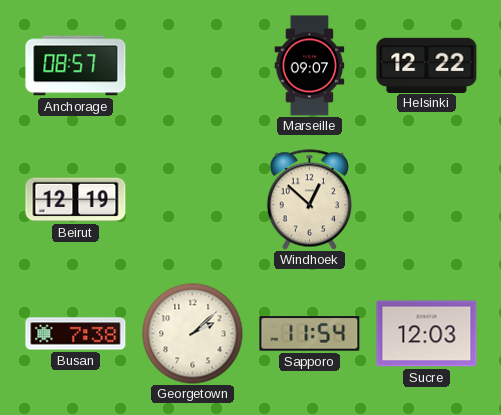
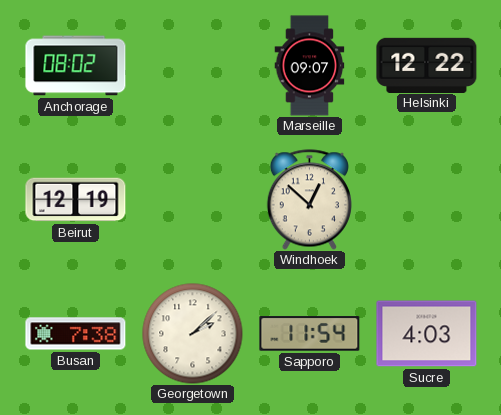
Anchorage: 08:57 -> 08:02 (76, 66)
Sucre: 12:03 -> 4:03 (427, 334)
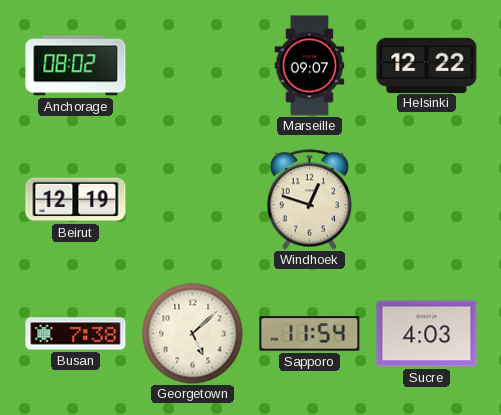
Windhoek: 12:52 -> 12:48 (309, 200)
Georgetown: 2:08 -> 5:08 (193, 334)
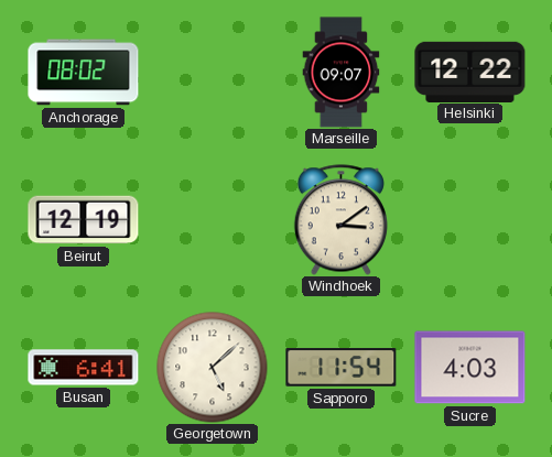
Windhoek: 12:48 -> 3:09 (340, 220)
Busan: 7:38 -> 6:41 (84, 368)
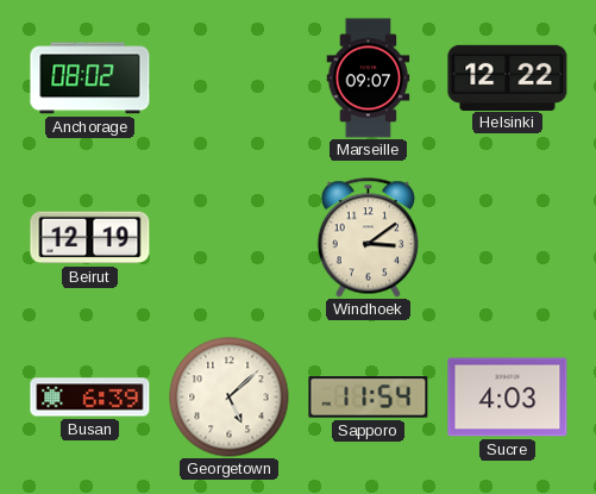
Busan: 6:41 -> 6:39 (90, 398)
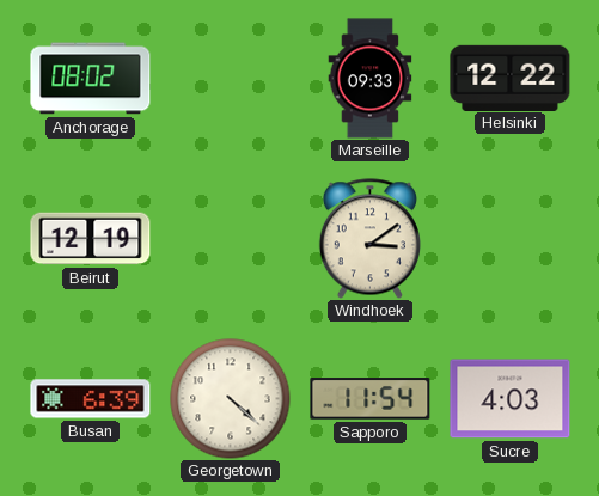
Marseille: 09:07 -> 09:33 (371, 79)
Georgetown: 5:08 -> 4:22 (231, 399)
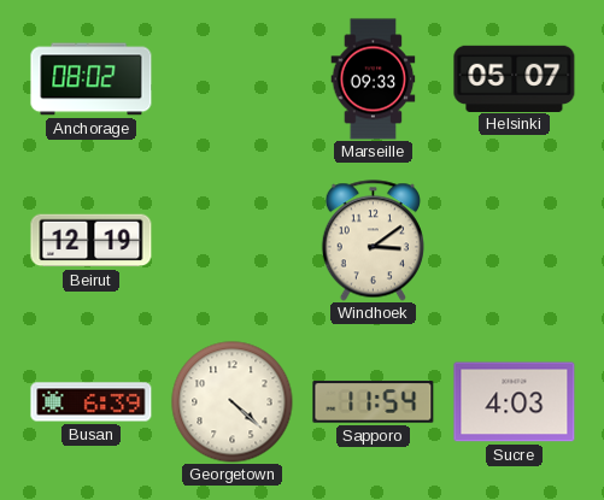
Helsinki: 12:22 -> 05:07 (515, 78)
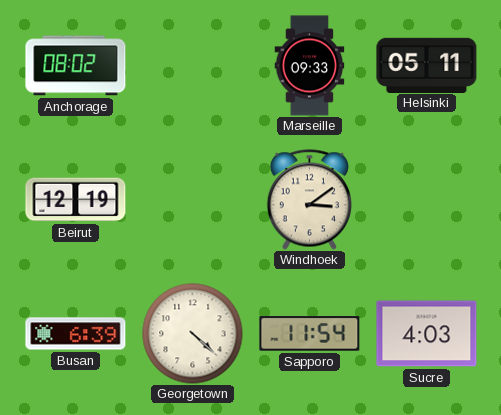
Helsinki: 05:07 -> 05:11 (427, 65)
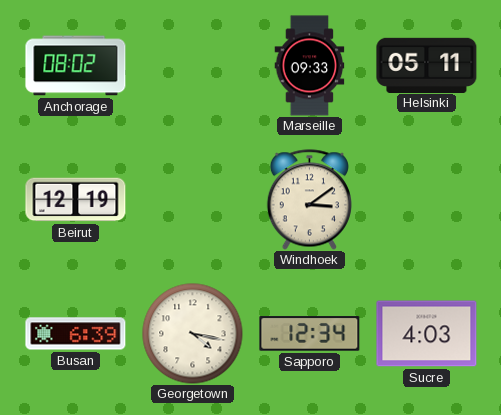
Georgetown: 4:22 -> 4:17 (193, 334)
Sapporo: 11:54 -> 12:34 (310, 334)
